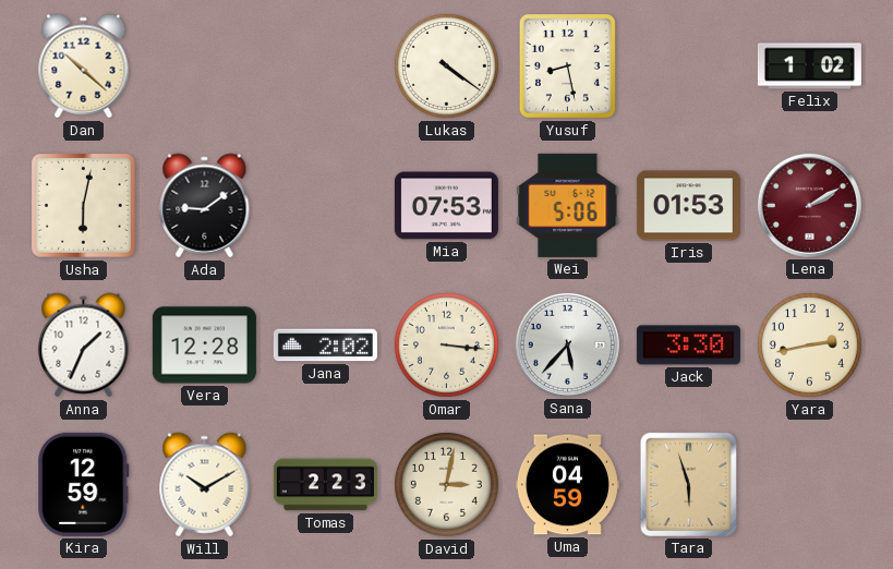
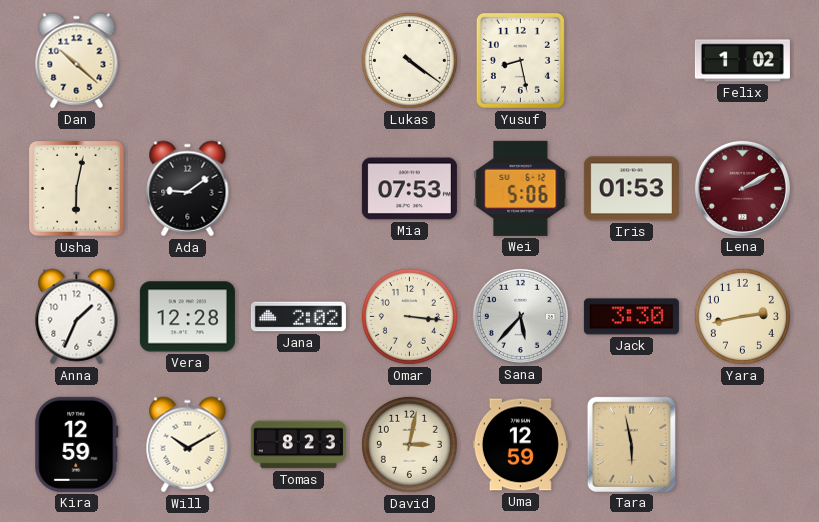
Tomas: 2:23 -> 8:23 (298, 445)
Uma: 04:59 -> 12:59 (520, 445)
Tara: 5:57 -> 5:58 (631, 444)
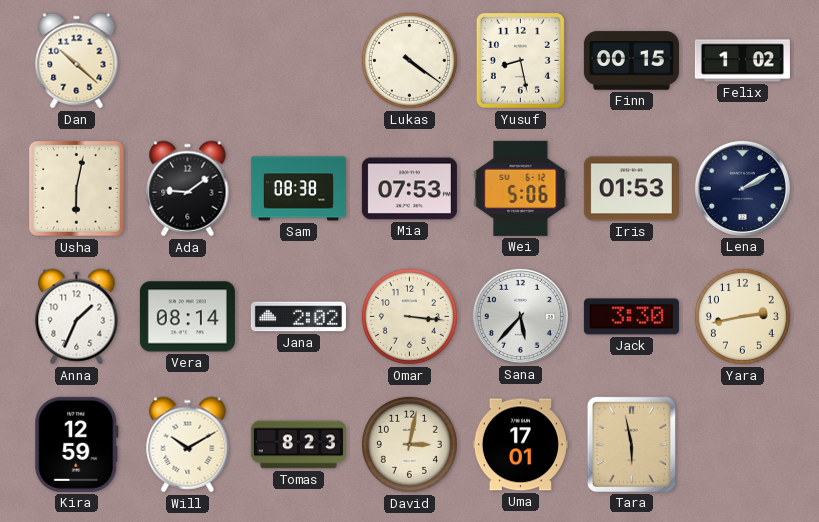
Finn: none -> 00:15 (631, 61)
Sam: none -> 08:38 (298, 189)
Lena dial: burgundy -> navy (742, 188)
Vera: 12:28 -> 08:14 (187, 317)
Uma: 12:59 -> 17:01 (520, 445)
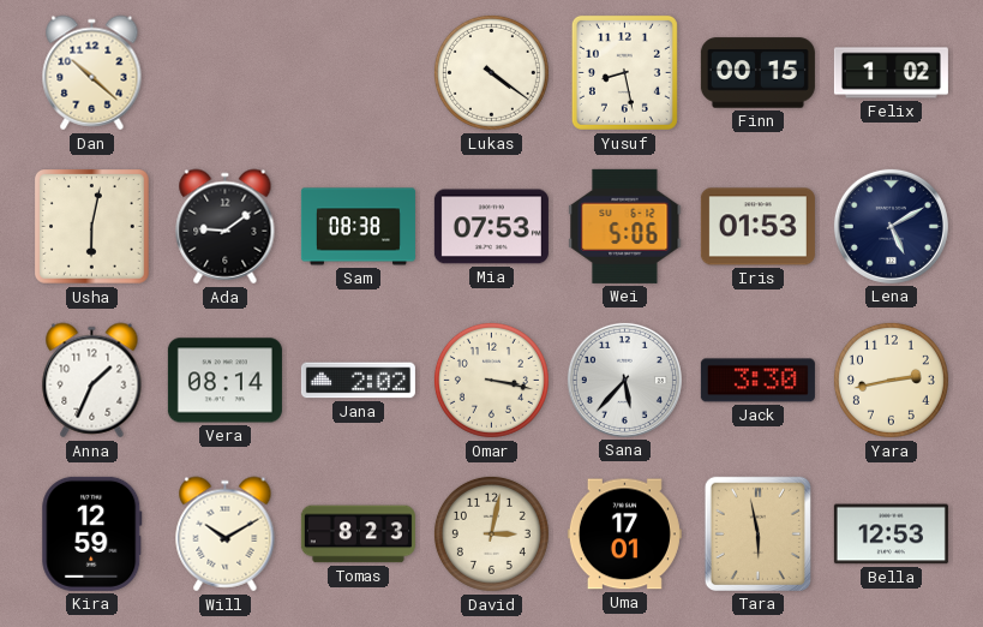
Lena: 2:10 -> 5:10 (891, 226)
Omar: 3:16 -> 3:17 (491, 380)
Bella: none -> 12:53 (891, 535)
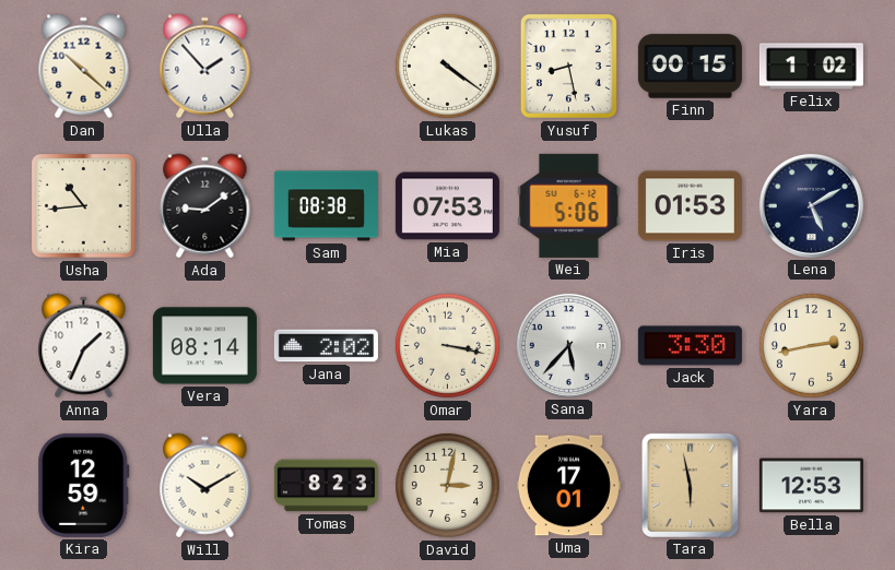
Ulla: none -> 1:53 (205, 67)
Usha: 6:02 -> 10:44 (84, 206)
